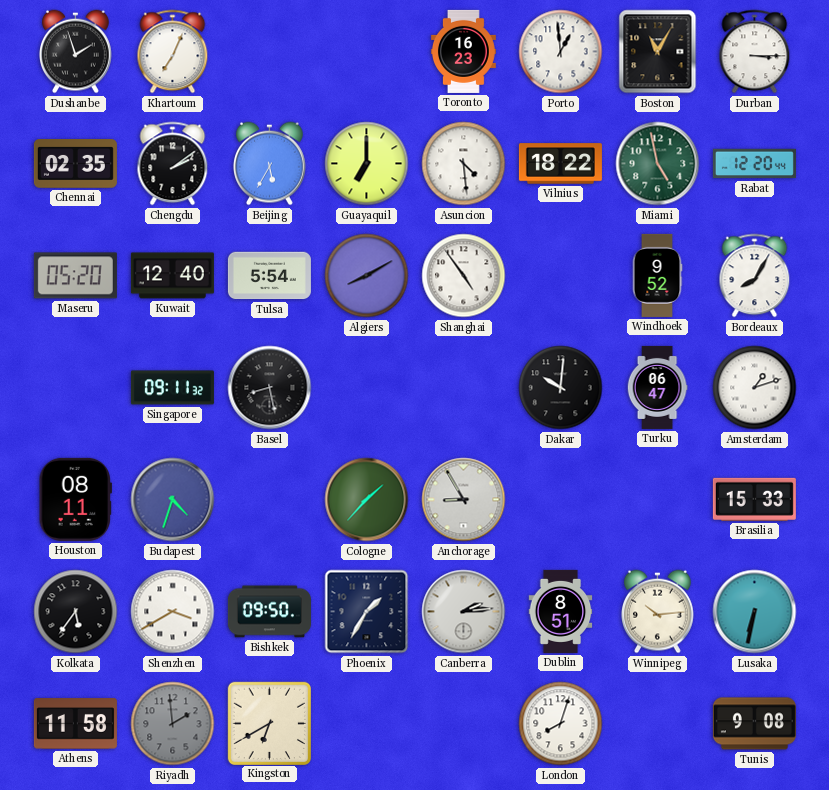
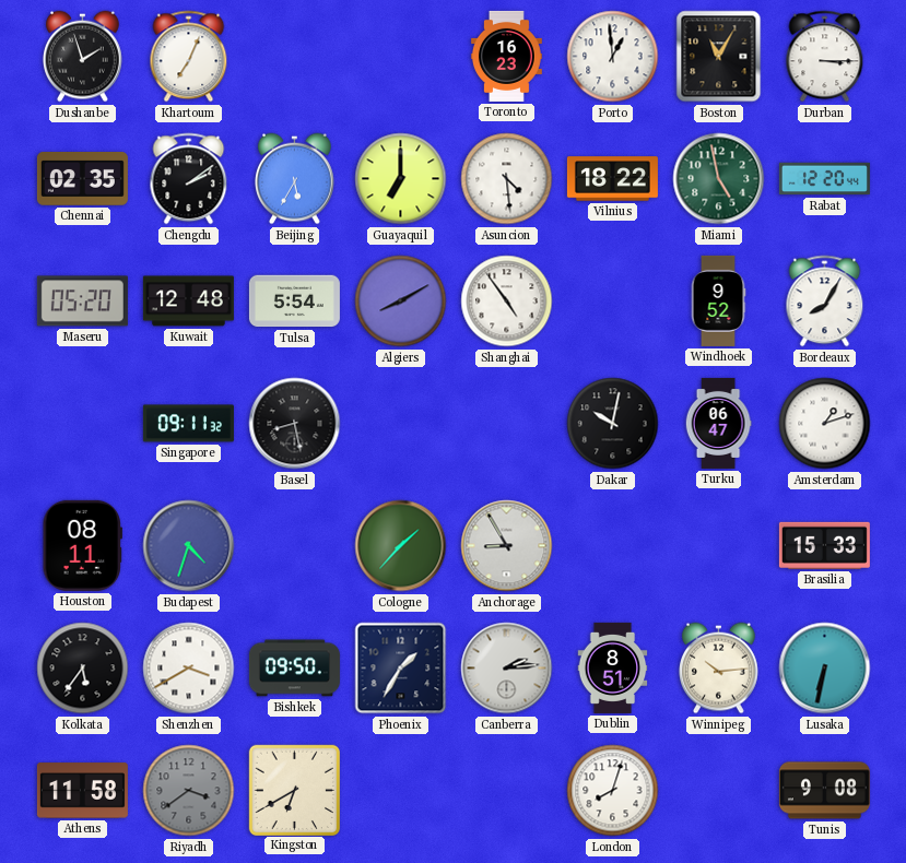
Kuwait: 12:40 -> 12:48 (188, 302)
Dakar: 10:01 -> 10:02 (613, 424)
Riyadh: 1:59 -> 3:39 (189, 791)
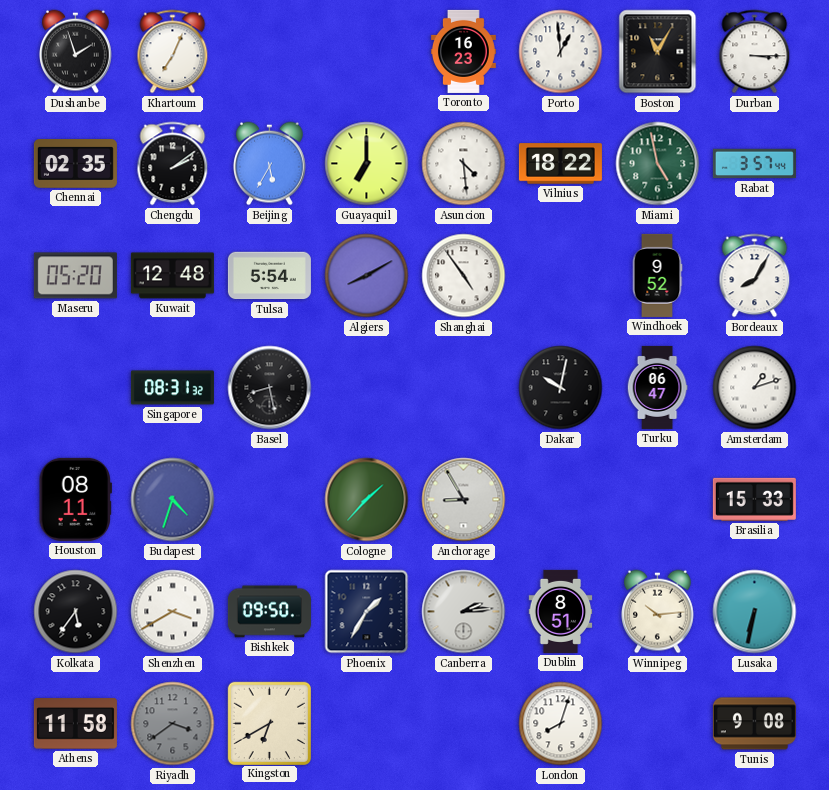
Rabat: 12:20 -> 3:57 (754, 164)
Singapore: 09:11 -> 08:31 (172, 388)
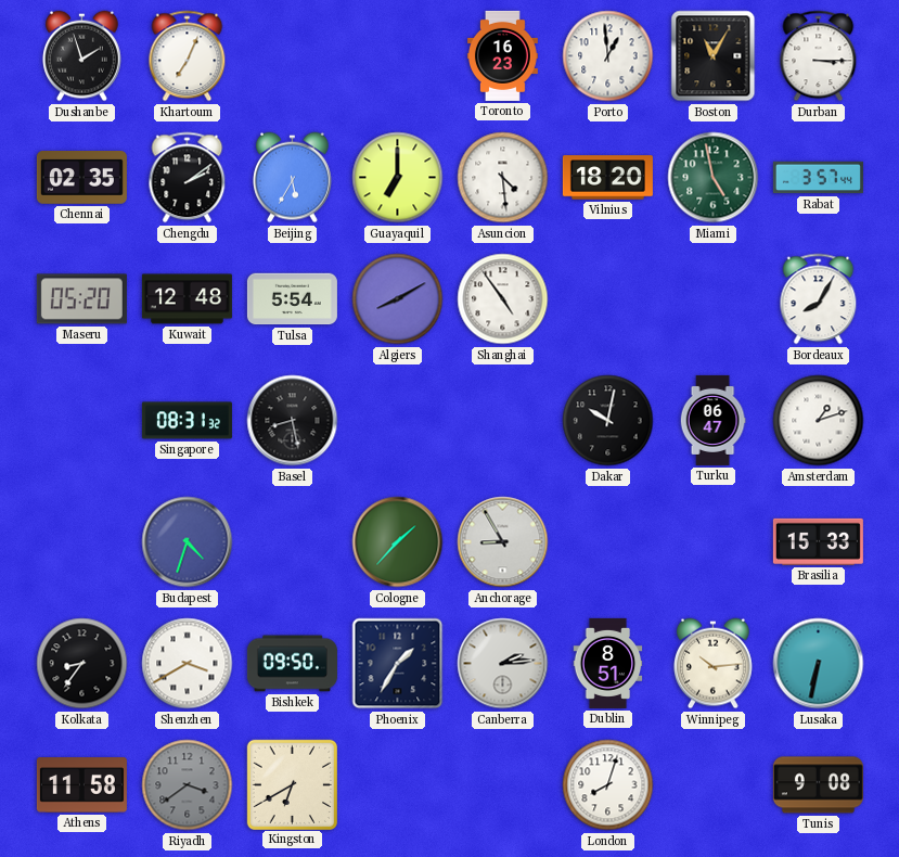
Vilnius: 18:22 -> 18:20 (607, 178)
Windhoek: 9:52 -> none (657, 275)
Houston: 08:11 -> none (75, 499)
Kolkata: 5:36 -> 8:36 (82, 664)
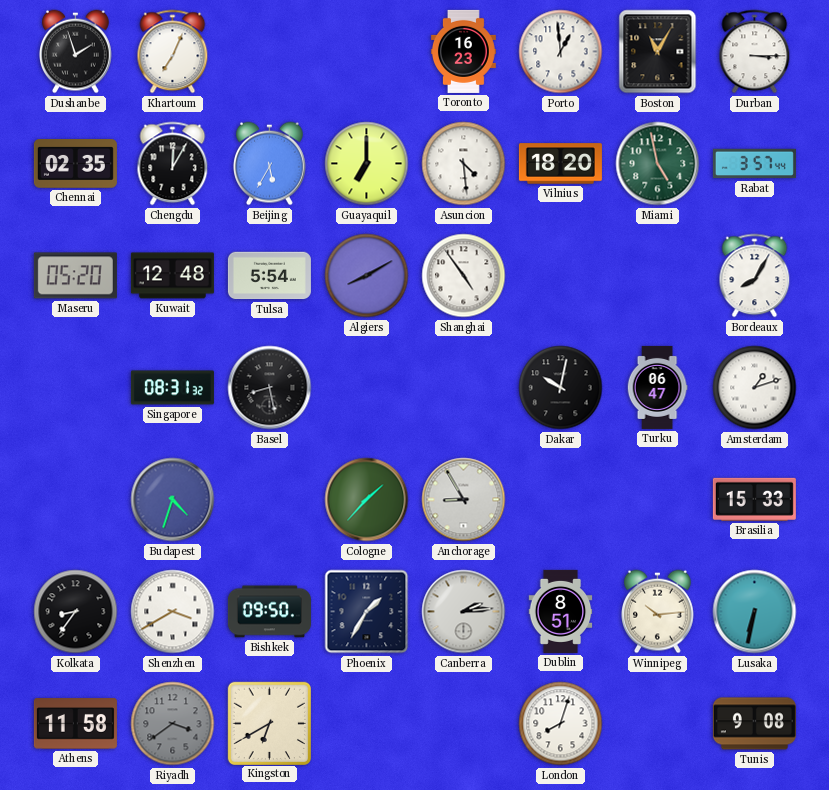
Chengdu: 2:09 -> 12:05 (173, 164)
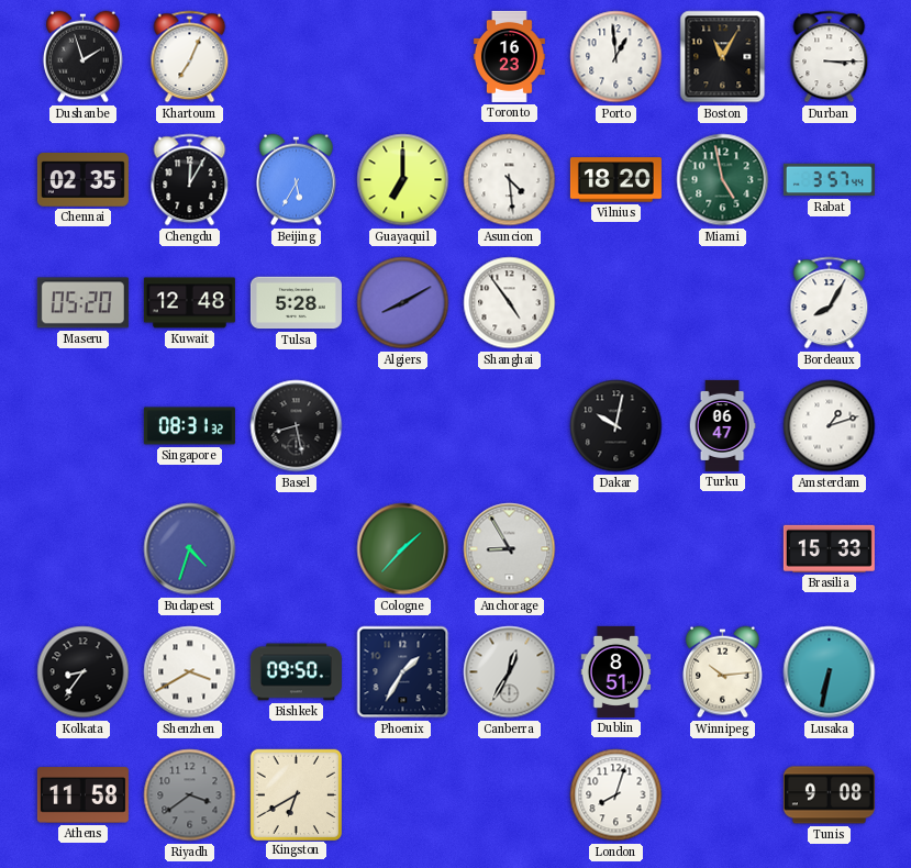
Tulsa: 5:54 -> 5:28 (296, 303)
Canberra: 2:14 -> 12:35 (510, 672)
